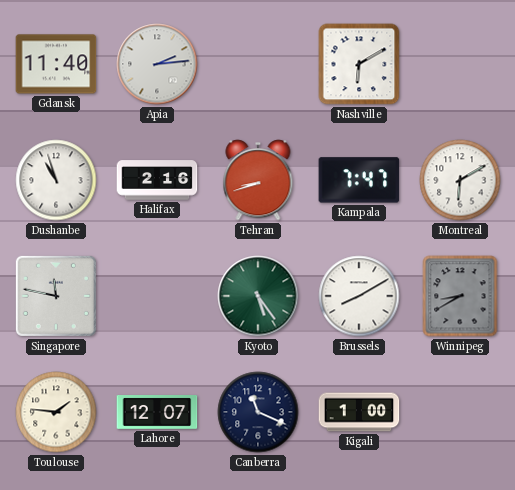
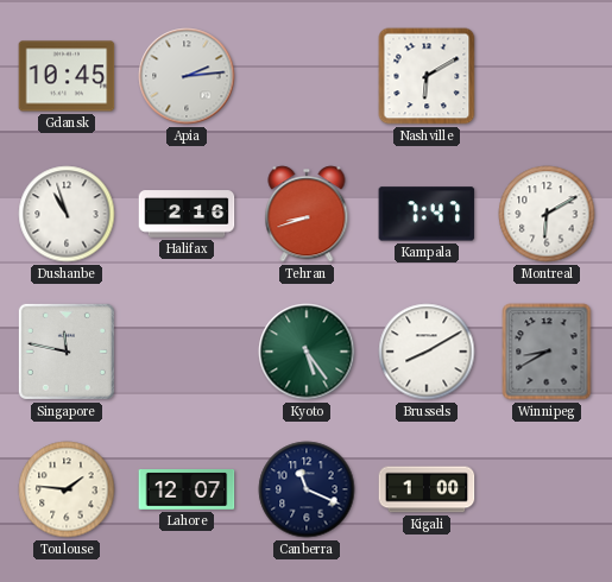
Gdansk: 11:40 -> 10:45 (67, 76)
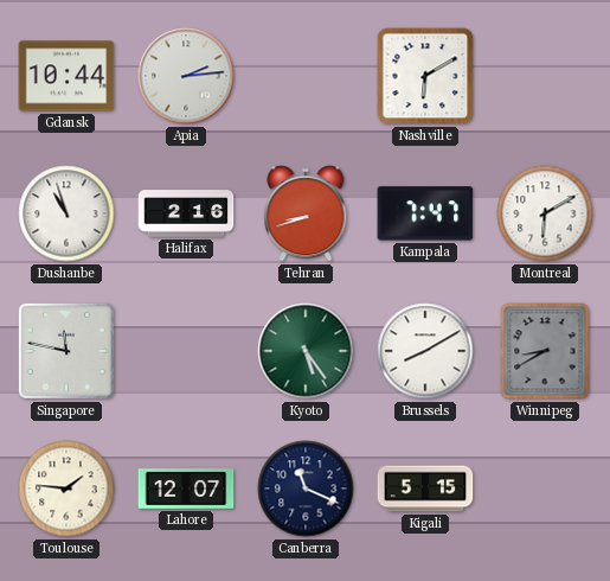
Gdansk: 10:45 -> 10:44 (66, 76)
Kigali: 1:00 -> 5:15 (425, 489)
